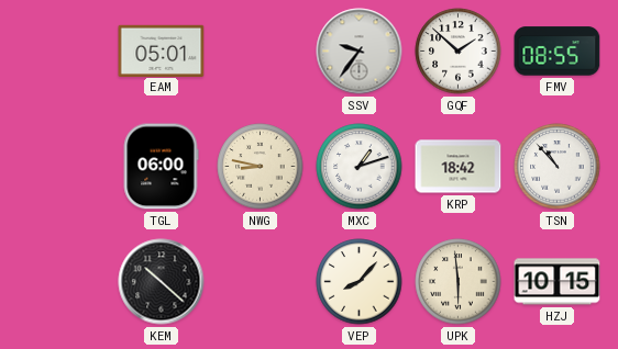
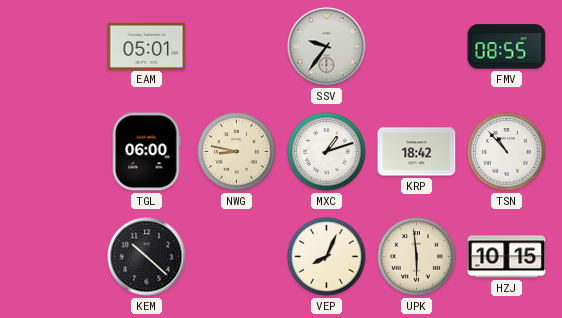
GQF: 1:52 -> none (459, 52)
VEP: 8:07 -> 8:04 (327, 257)
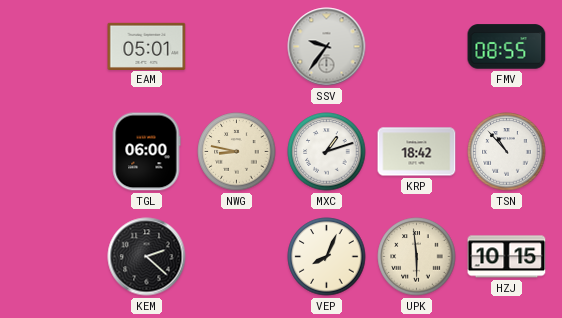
KEM: 10:22 -> 2:22 (147, 257)
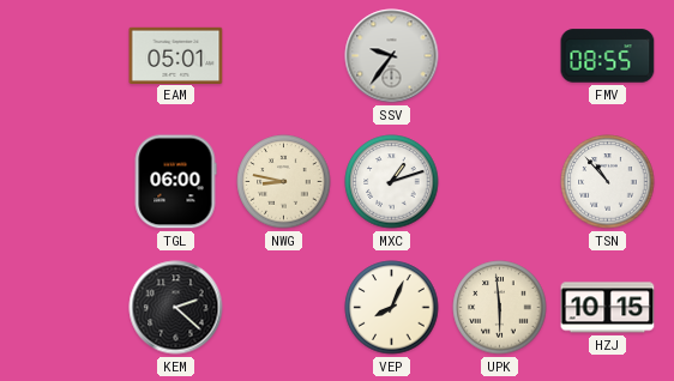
KRP: 18:42 -> none (417, 152)
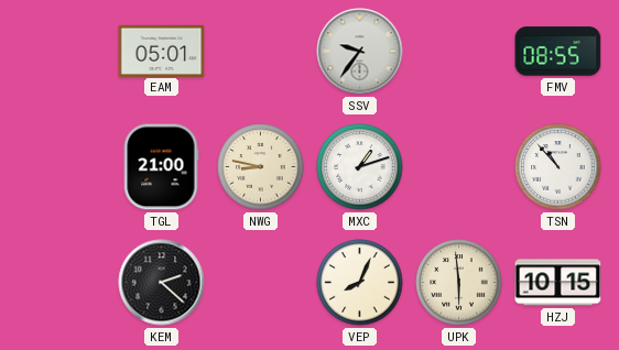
TGL: 06:00 -> 21:00 (161, 167)
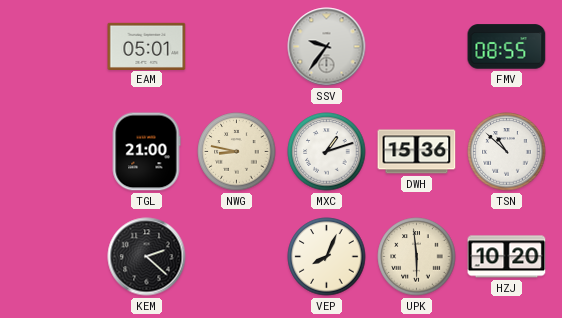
DWH: none -> 15:36 (417, 152)
TSN: 10:53 -> 10:52 (507, 152)
HZJ: 10:15 -> 10:20 (507, 257)
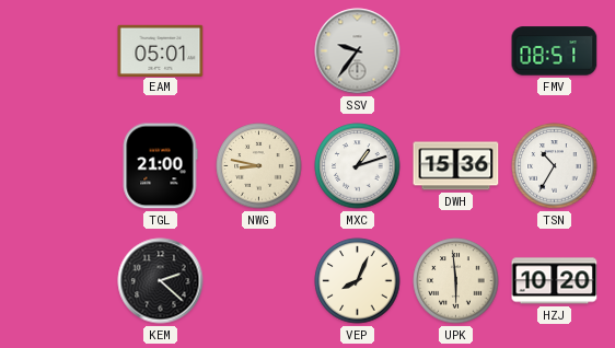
FMV: 08:55 -> 08:51 (555, 51)
TSN: 10:52 -> 10:35 (555, 166)
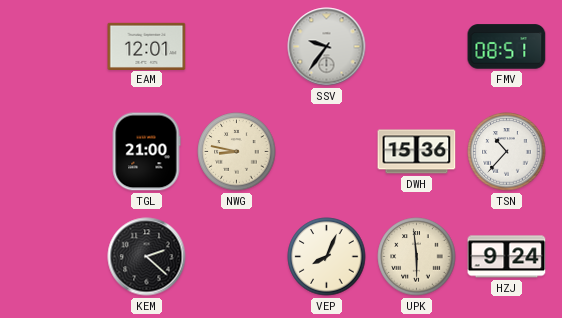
EAM: 05:01 -> 12:01 (147, 46)
MXC: 1:12 -> none (358, 166)
TSN: 10:35 -> 10:37 (507, 152)
HZJ: 10:20 -> 9:24 (507, 257)
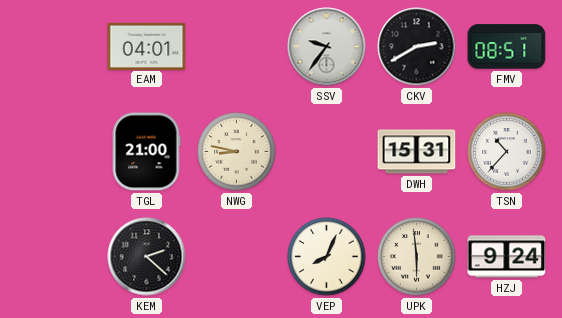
EAM: 12:01 -> 04:01 (147, 46)
CKV: none -> 2:40 (417, 47)
DWH: 15:36 -> 15:31 (417, 152)
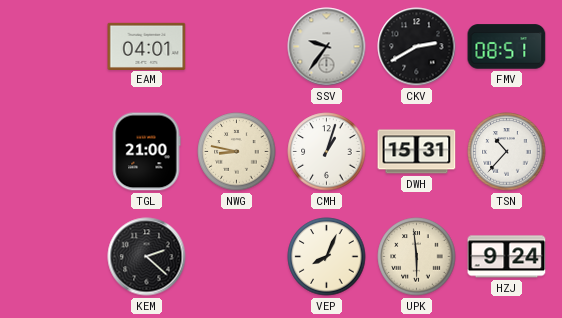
CMH: none -> 1:03 (327, 152)
